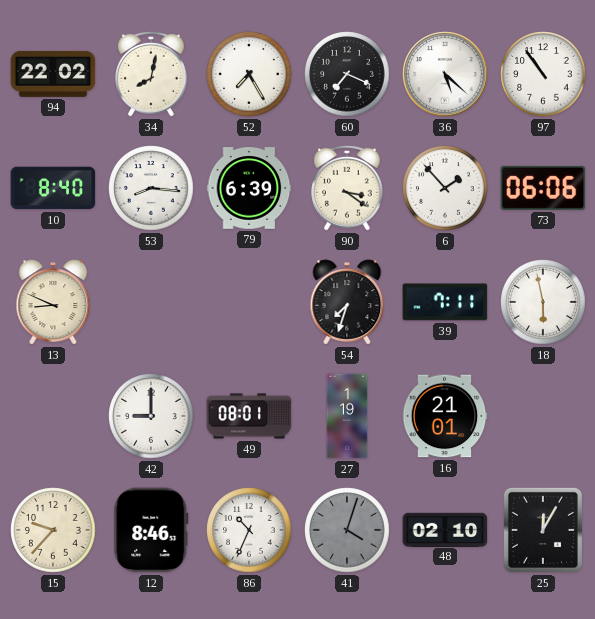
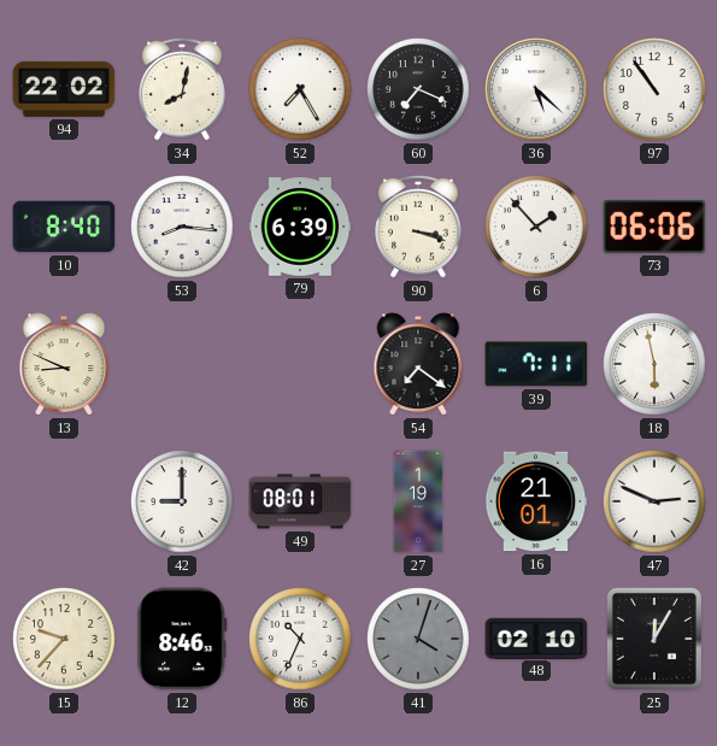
90: 3:21 -> 3:18 (418, 227)
54: 7:33 -> 7:21 (418, 364)
47: none -> 2:49 (654, 501)
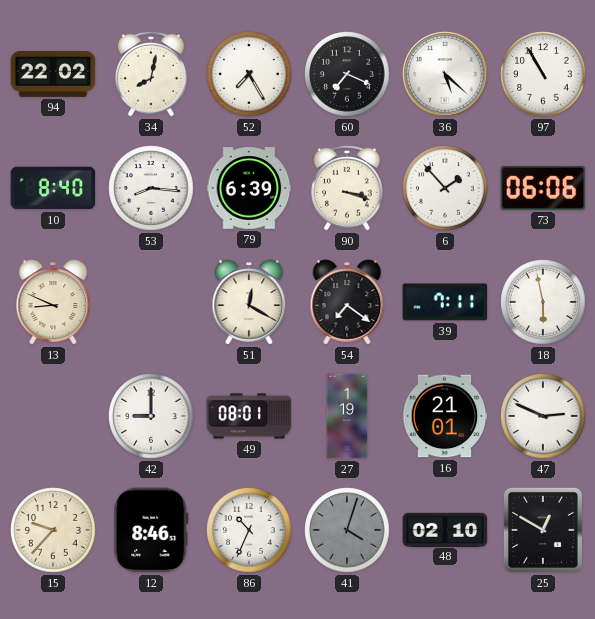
97: 10:54 -> 10:55 (543, 74)
51: none -> 12:20 (249, 302)
25: 12:05 -> 12:50 (543, 530)
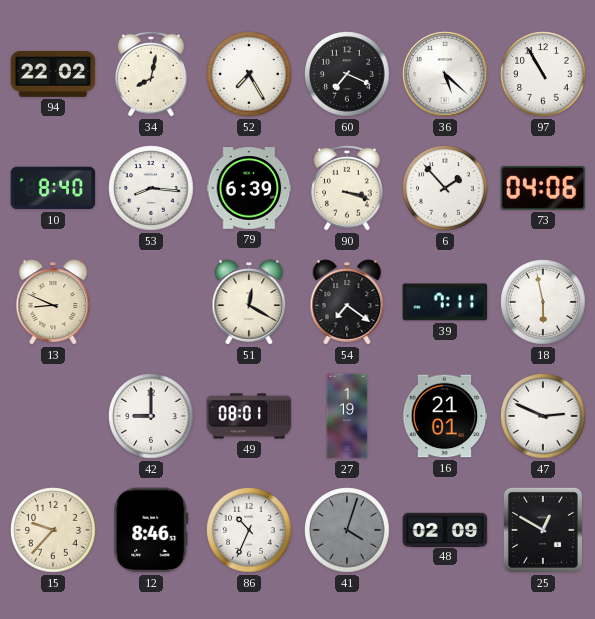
73: 06:06 -> 04:06 (543, 188)
48: 02:10 -> 02:09 (445, 529)
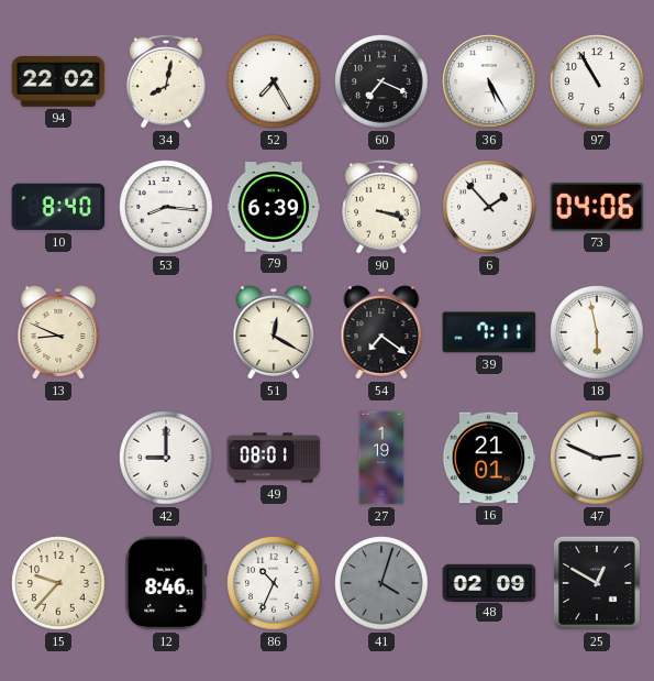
36: 5:22 -> 5:25 (489, 81)
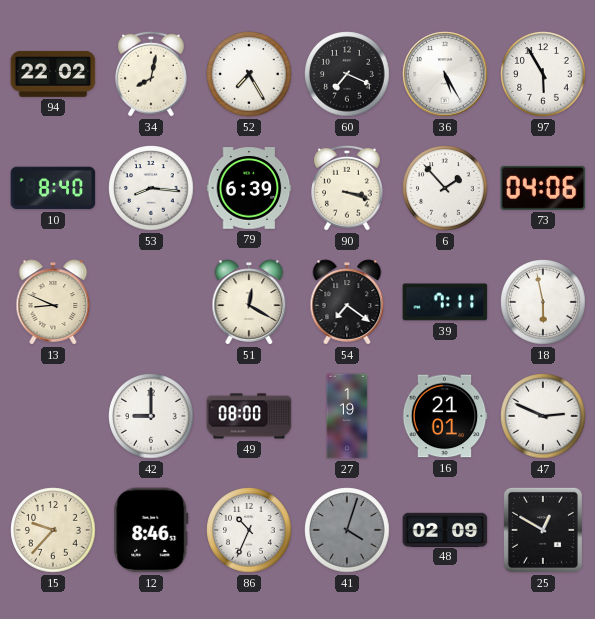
97: 10:55 -> 5:55 (543, 74)
49: 08:01 -> 08:00 (249, 416)
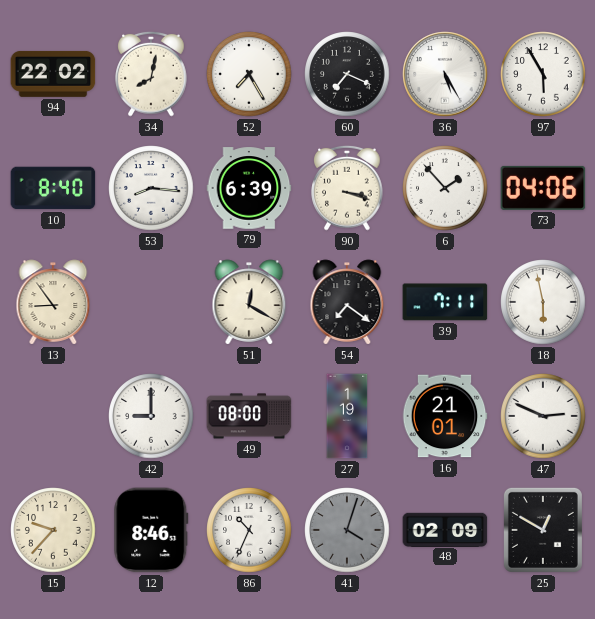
13: 8:49 -> 8:54 (53, 302)
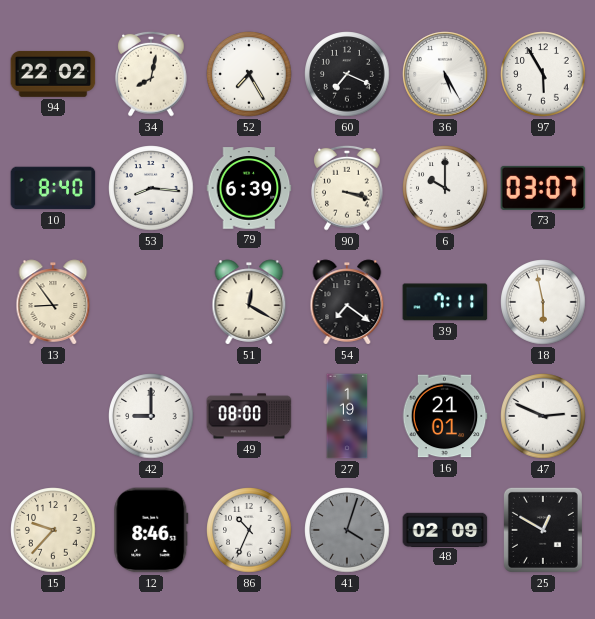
6: 1:53 -> 10:00 (445, 188)
73: 04:06 -> 03:07 (543, 188)
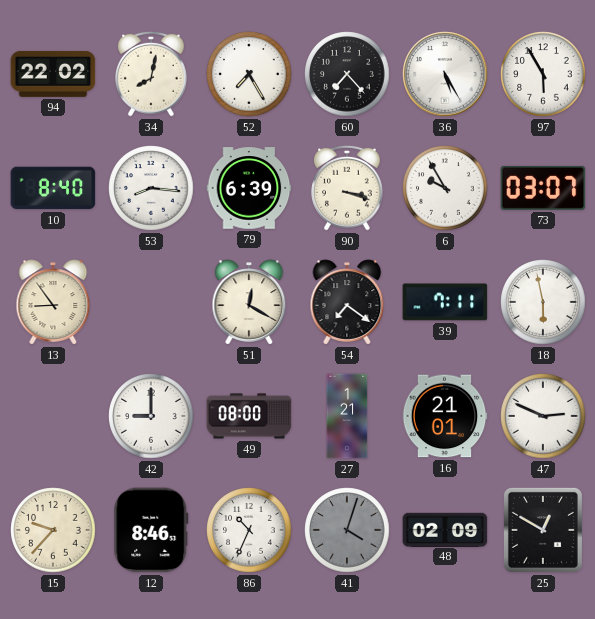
60: 7:19 -> 7:23 (347, 74)
6: 10:00 -> 9:55 (445, 188)
27: 1:19 -> 1:21 (347, 416)
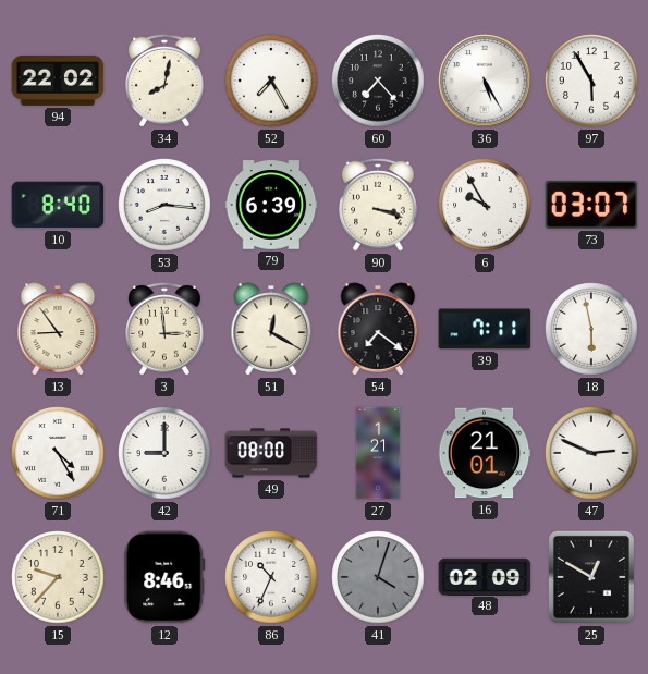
3: none -> 2:59 (164, 329)
71: none -> 4:25 (58, 453)
